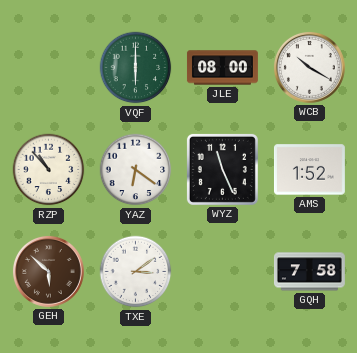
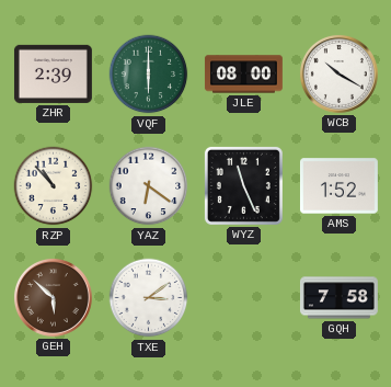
ZHR: none -> 2:39 (53, 73)
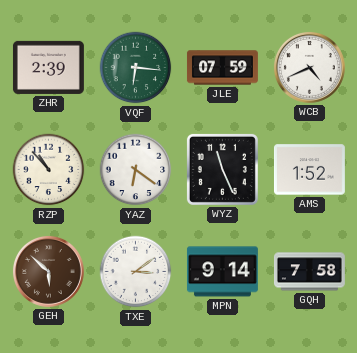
VQF: 6:00 -> 6:16 (136, 68)
JLE: 08:00 -> 07:59 (222, 68)
WCB: 10:20 -> 4:41 (309, 67)
MPN: none -> 9:14 (222, 272)
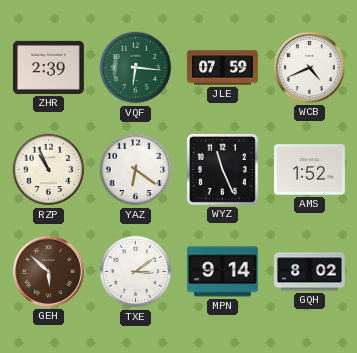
RZP: 10:53 -> 10:56 (49, 170)
GQH: 7:58 -> 8:02 (309, 272)
